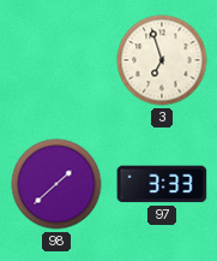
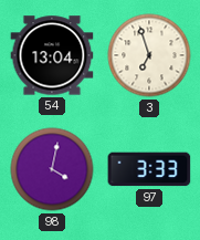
54: none -> 13:04 (52, 55)
98: 1:38 -> 4:02 (52, 169)
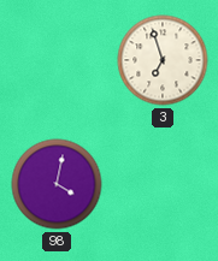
54: 13:04 -> none (52, 55)
97: 3:33 -> none (149, 169)
